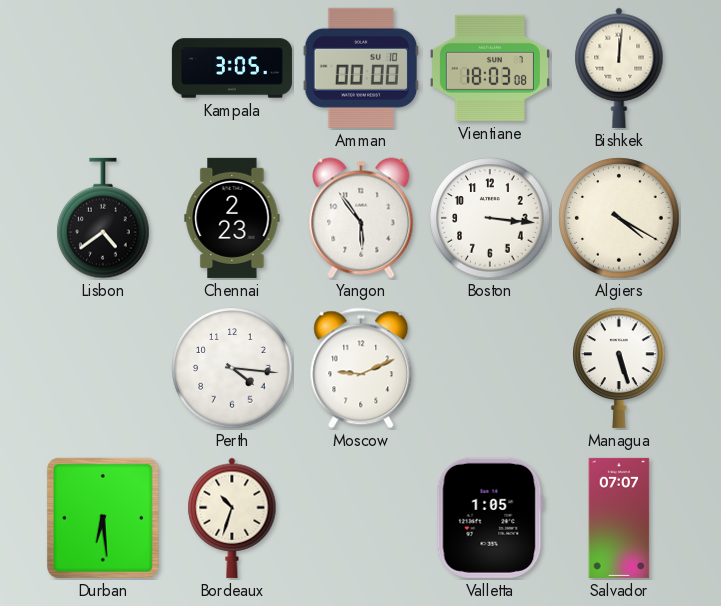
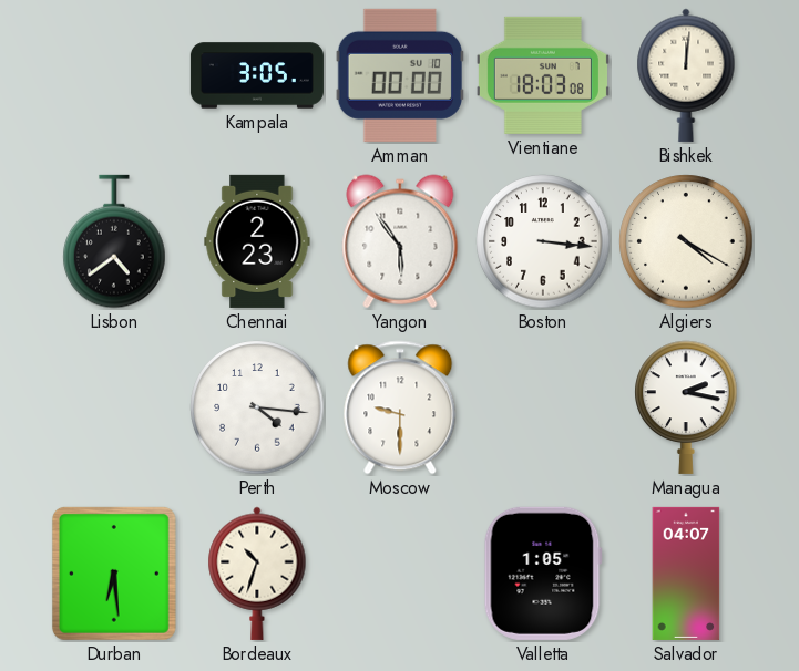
Moscow: 9:11 -> 9:30 (400, 407)
Managua: 5:27 -> 2:17 (686, 407)
Salvador: 07:07 -> 04:07 (686, 574)
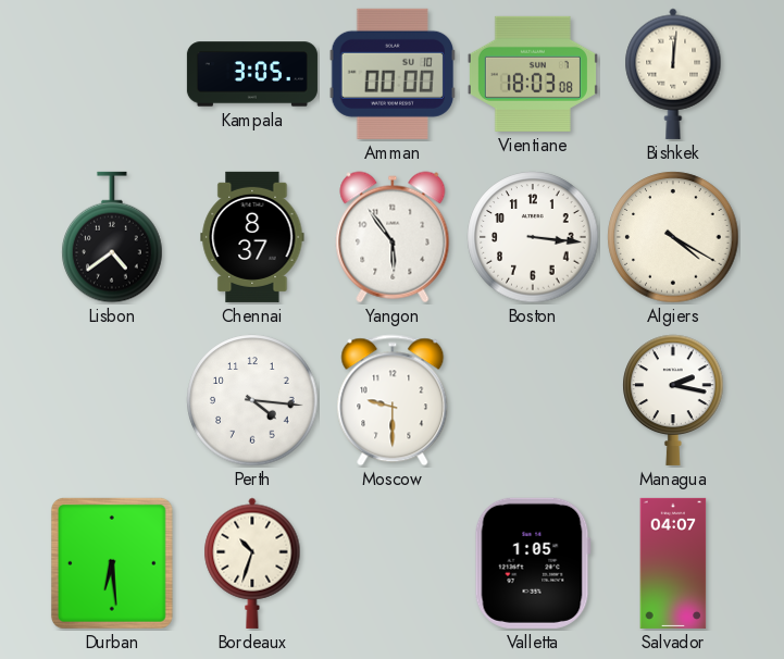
Chennai: 2:23 -> 8:37 (252, 237)
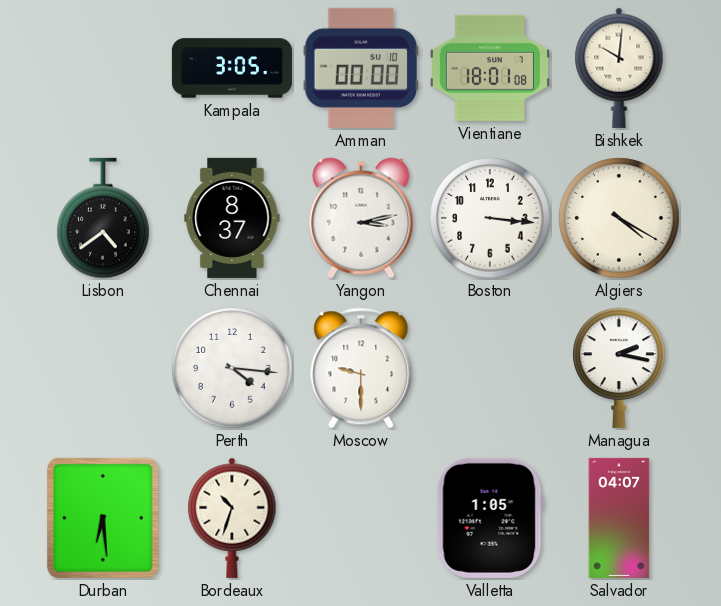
Vientiane: 18:03 -> 18:01 (490, 68)
Bishkek: 12:01 -> 10:01 (619, 68)
Yangon: 5:54 -> 3:13 (361, 218)
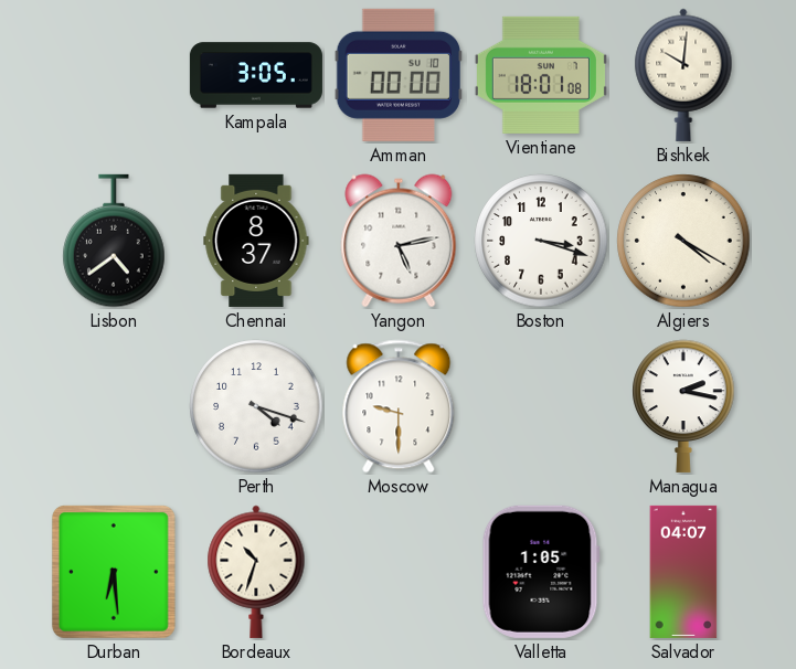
Yangon: 3:13 -> 5:13 (399, 241)
Boston: 3:16 -> 3:18 (541, 241)
Perth: 4:16 -> 4:18 (256, 406)
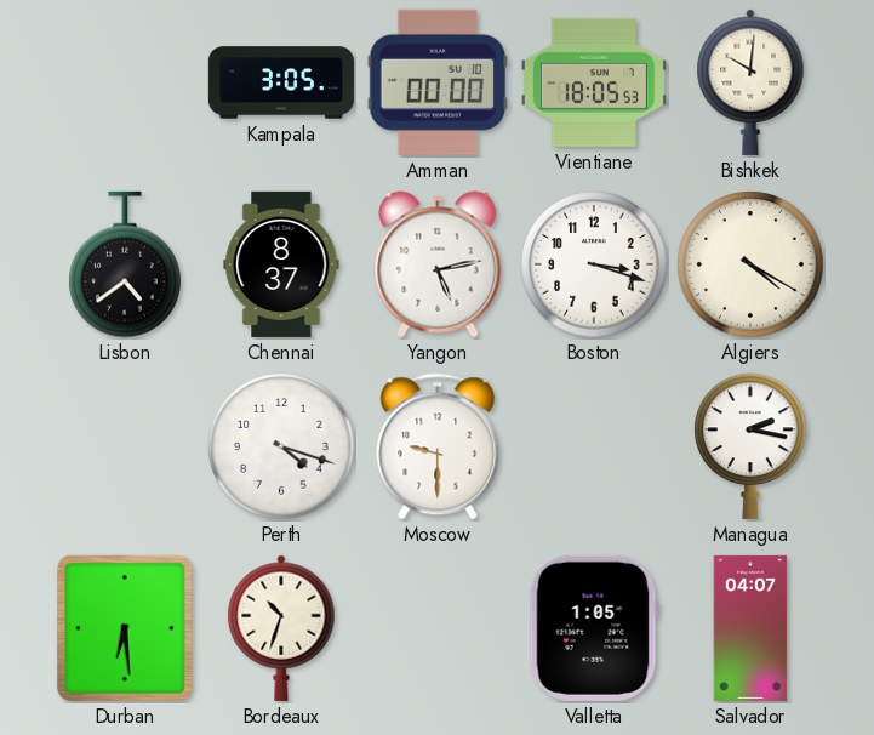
Vientiane: 18:01 -> 18:05 (594, 82)
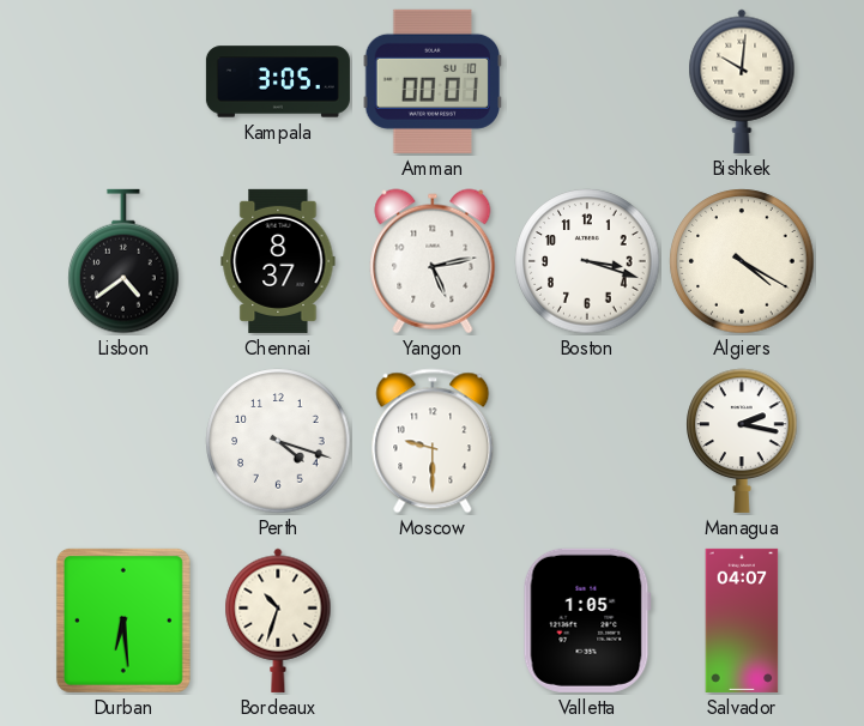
Amman: 00:00 -> 00:01 (431, 81)
Vientiane: 18:05 -> none (594, 82)
